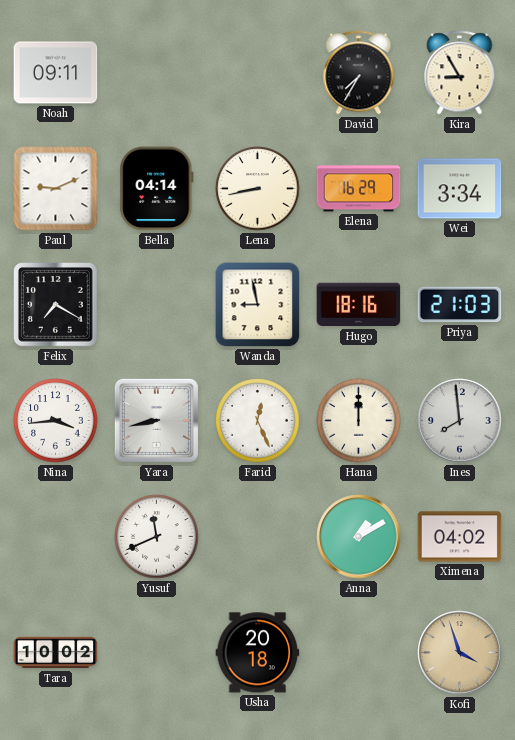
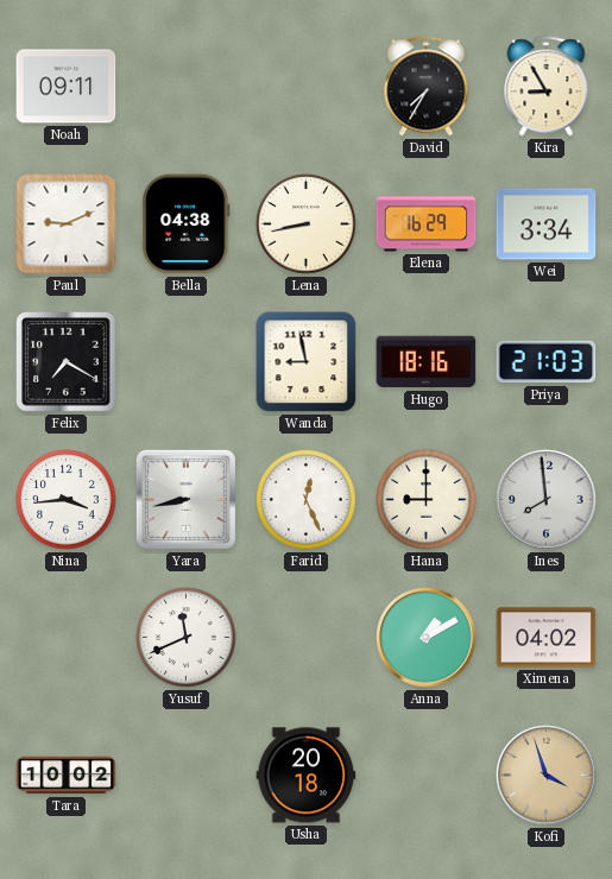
Bella: 04:14 -> 04:38 (187, 225)
Hana: 12:00 -> 9:00 (427, 500)
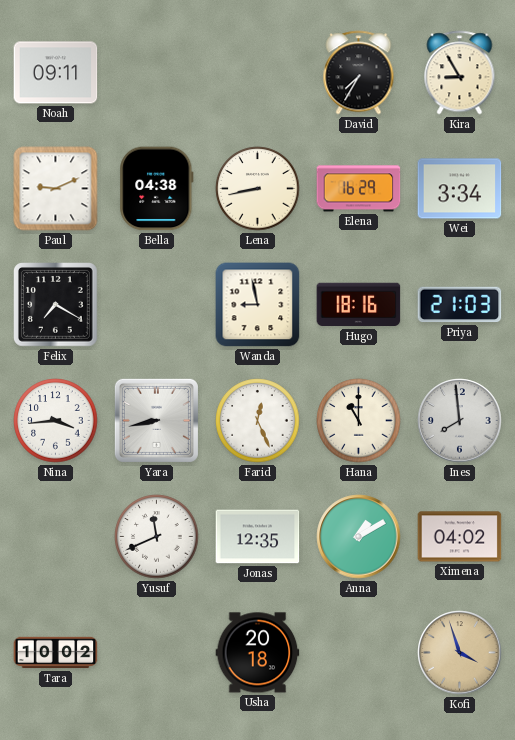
Hana: 9:00 -> 11:00 (359, 421)
Jonas: none -> 12:35 (258, 537)
